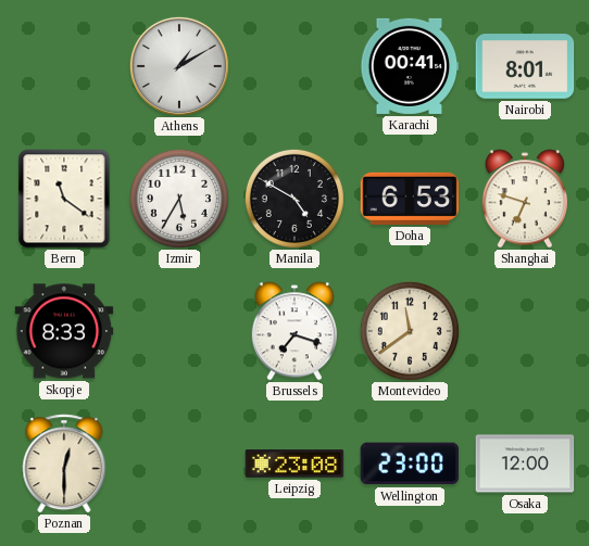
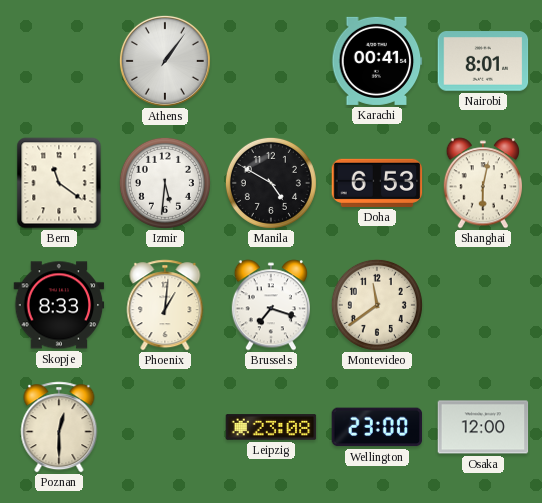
Athens: 1:10 -> 1:06 (165, 61)
Izmir: 5:35 -> 5:31 (165, 183)
Shanghai: 6:48 -> 6:02 (482, 183)
Phoenix: none -> 1:01 (165, 305)
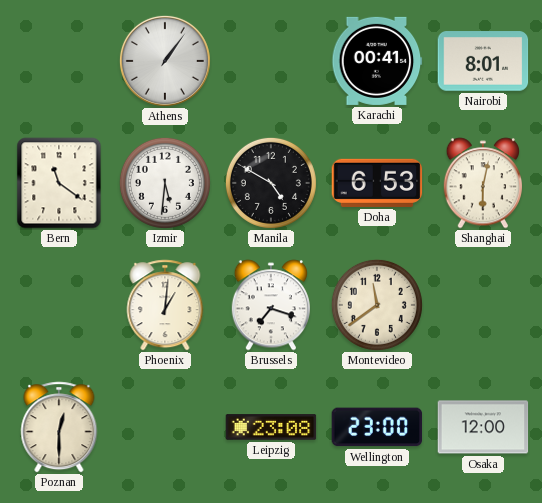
Skopje: 8:33 -> none (59, 305)
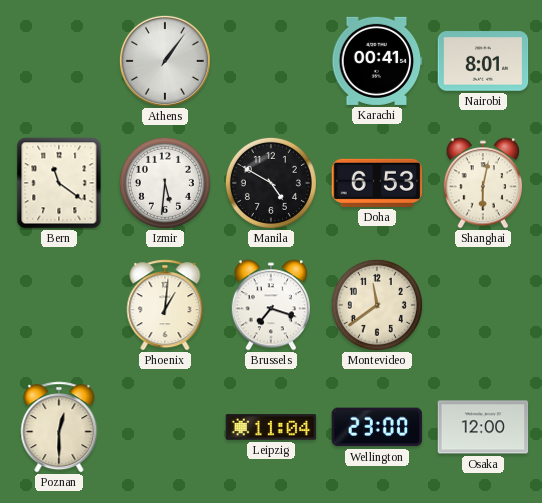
Leipzig: 23:08 -> 11:04 (271, 427)
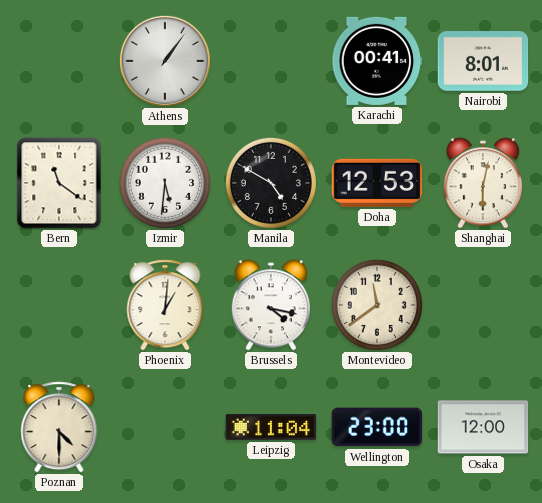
Doha: 6:53 -> 12:53 (377, 183)
Brussels: 7:18 -> 4:17 (270, 305)
Poznan: 12:30 -> 4:30 (59, 427)
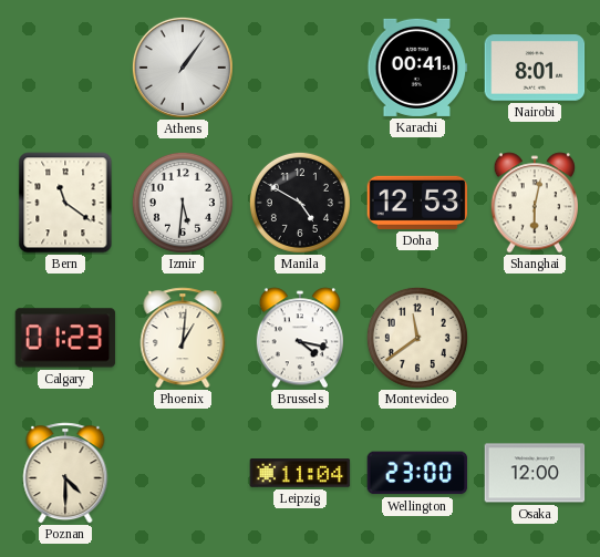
Calgary: none -> 01:23 (65, 338)
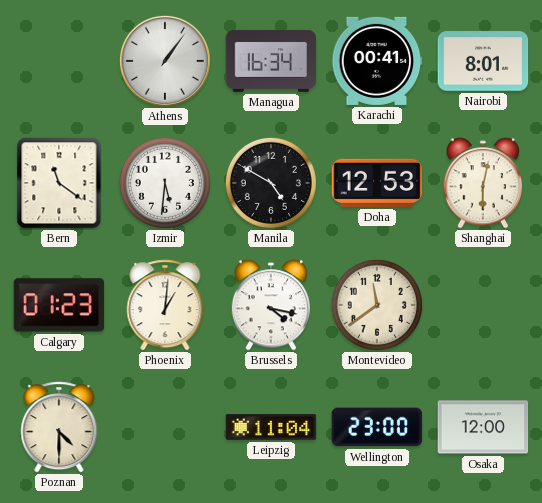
Managua: none -> 16:34 (271, 61)
